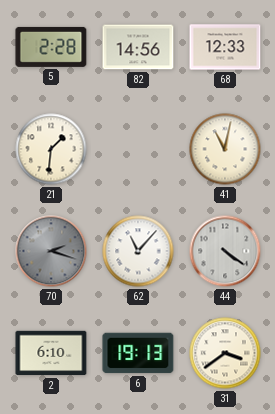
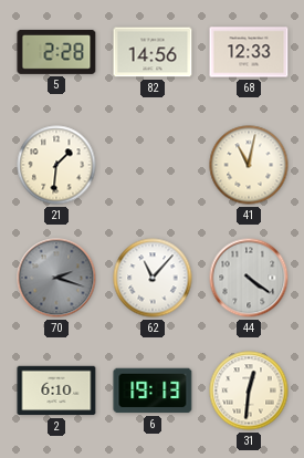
31: 3:39 -> 12:31 (249, 391)
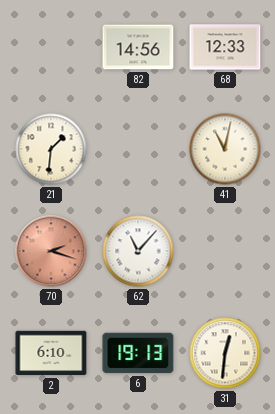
5: 2:28 -> none (56, 52)
70 dial: grey -> salmon (51, 251)
44: 4:21 -> none (249, 278)
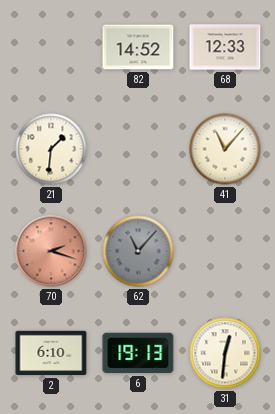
82: 14:56 -> 14:52 (138, 47)
41: 11:02 -> 11:07 (225, 149)
62 dial: white -> grey (138, 251)
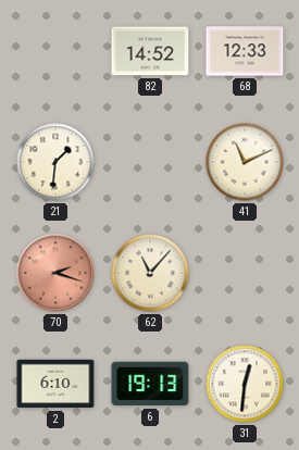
41: 11:07 -> 11:11 (245, 162)
62 dial: grey -> cream (150, 273)
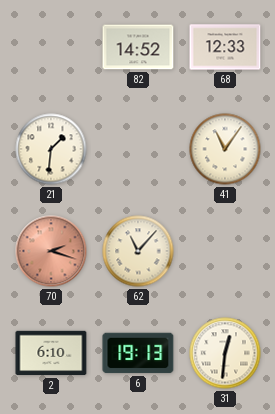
41: 11:11 -> 11:06 (225, 149)
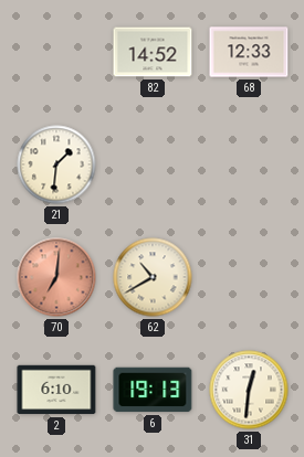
41: 11:06 -> none (225, 149)
70: 2:18 -> 7:01 (56, 277)
62: 11:07 -> 10:40 (153, 277)
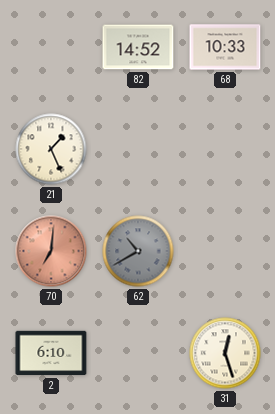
68: 12:33 -> 10:33 (225, 47)
21: 1:31 -> 1:26 (51, 149)
62 dial: cream -> grey (138, 251)
6: 19:13 -> none (153, 390)
31: 12:31 -> 12:27 (225, 353)
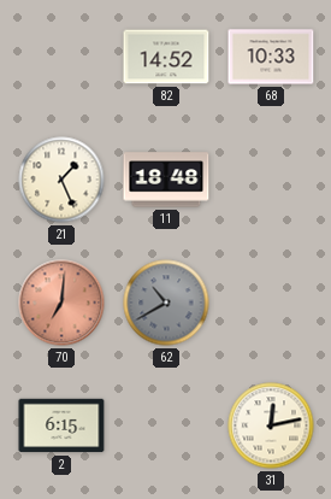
11: none -> 18:48 (166, 180)
2: 6:10 -> 6:15 (61, 425)
31: 12:27 -> 12:13 (271, 425)
